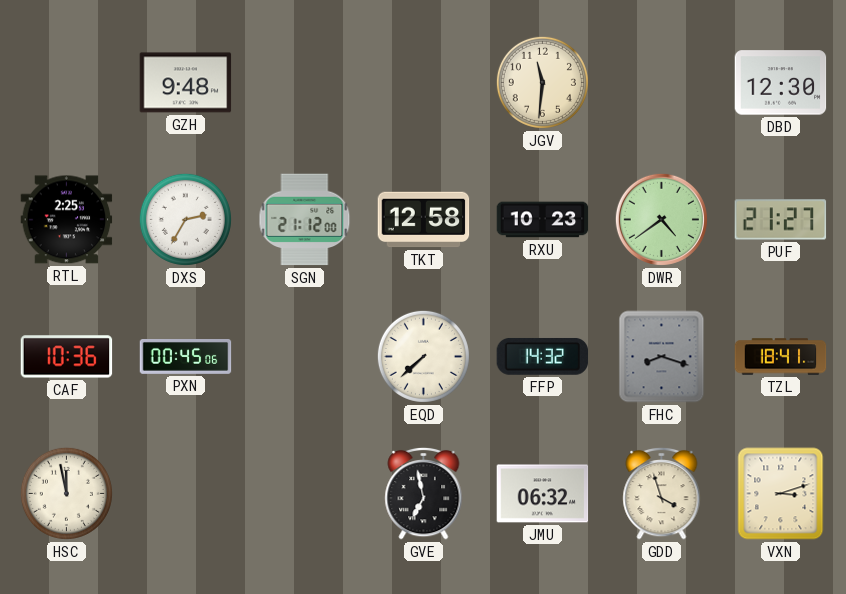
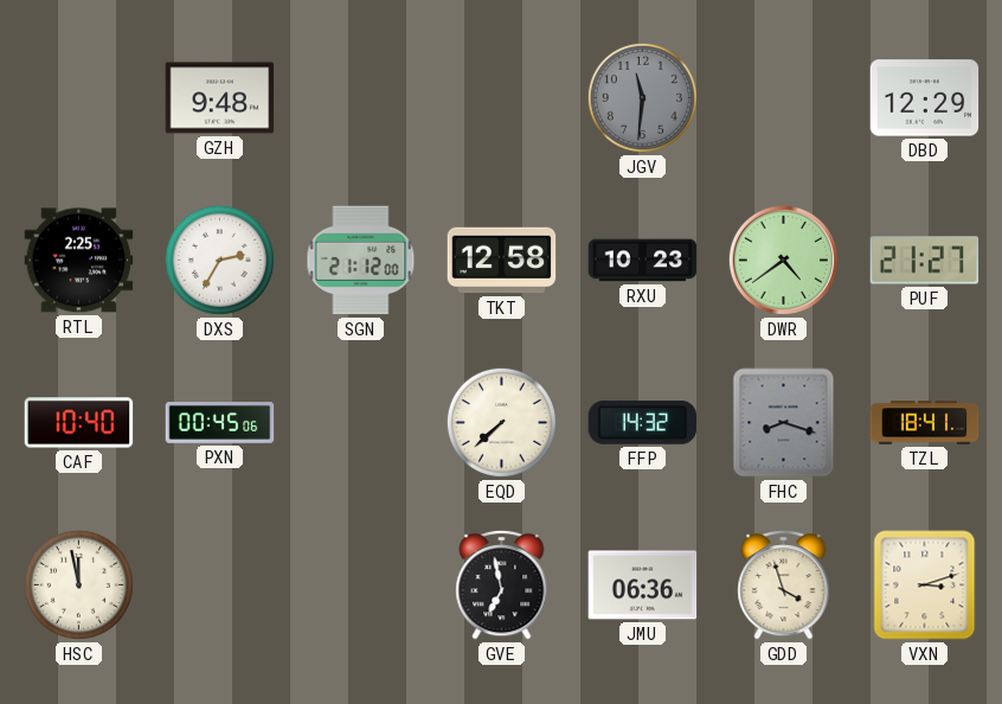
JGV dial: cream -> grey (642, 97)
DBD: 12:30 -> 12:29 (925, 98)
CAF: 10:36 -> 10:40 (79, 423)
JMU: 06:32 -> 06:36 (643, 585)
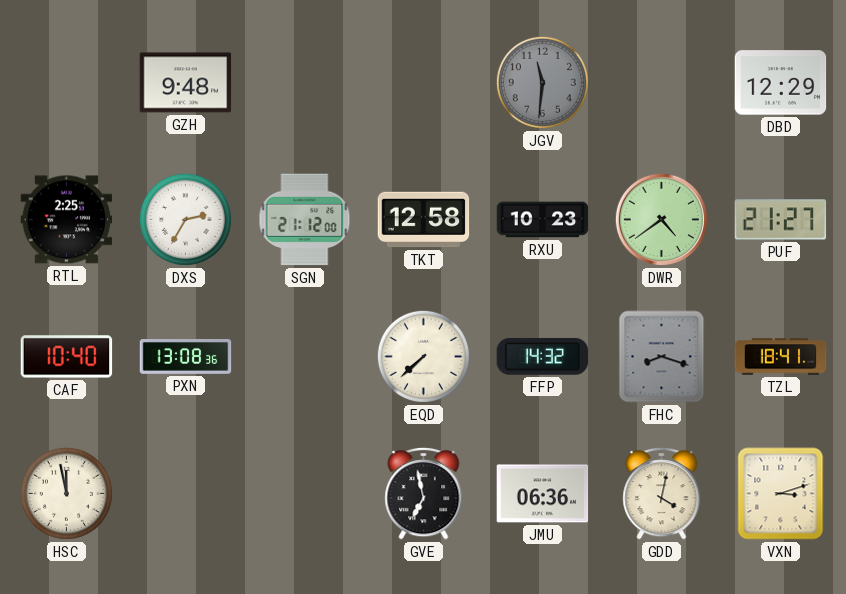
PXN: 00:45 -> 13:08 (186, 357)
GDD: 3:57 -> 4:02 (662, 493)
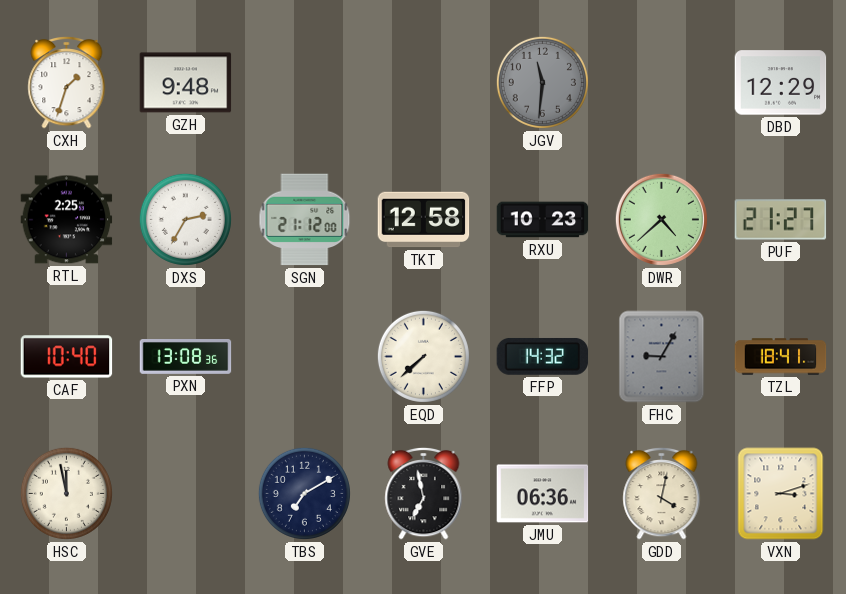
CXH: none -> 1:33 (67, 82)
DWR: 4:39 -> 4:38 (661, 219)
FHC: 8:18 -> 9:05 (662, 357)
TBS: none -> 7:10 (304, 493)
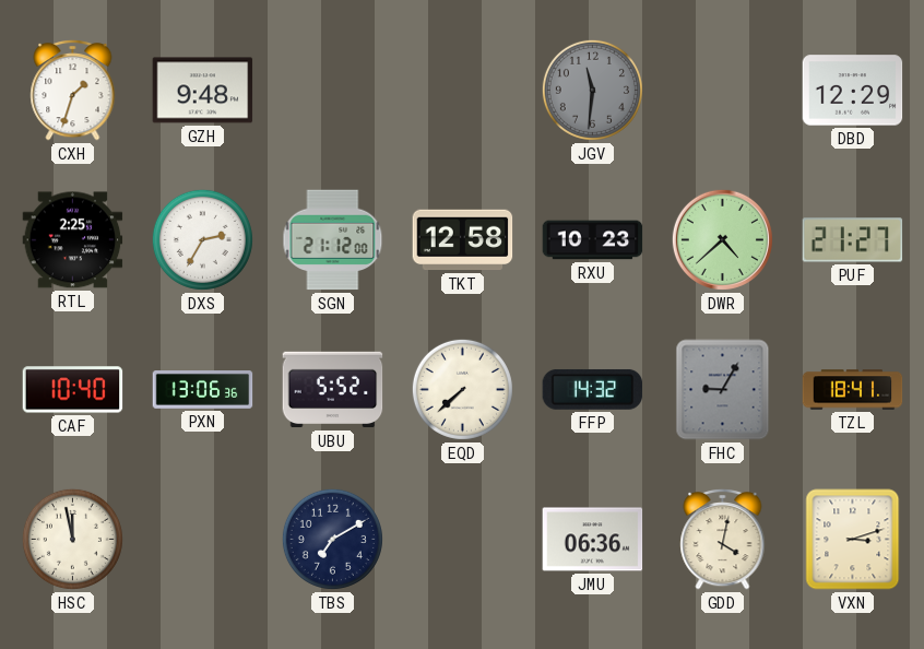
PXN: 13:08 -> 13:06 (203, 390)
UBU: none -> 5:52 (333, 390)
GVE: 6:58 -> none (424, 493)
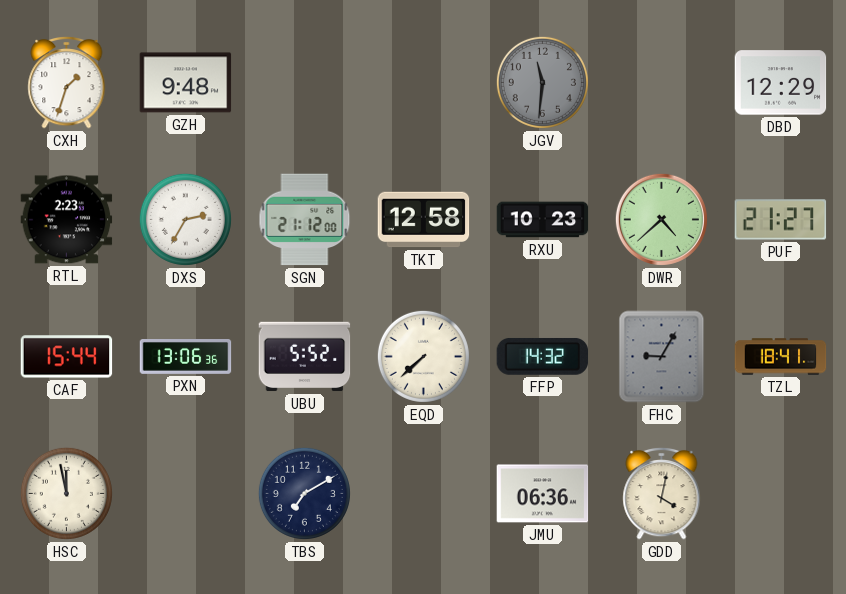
RTL: 2:25 -> 2:23 (67, 220)
CAF: 10:40 -> 15:44 (67, 357)
VXN: 3:12 -> none (853, 540)
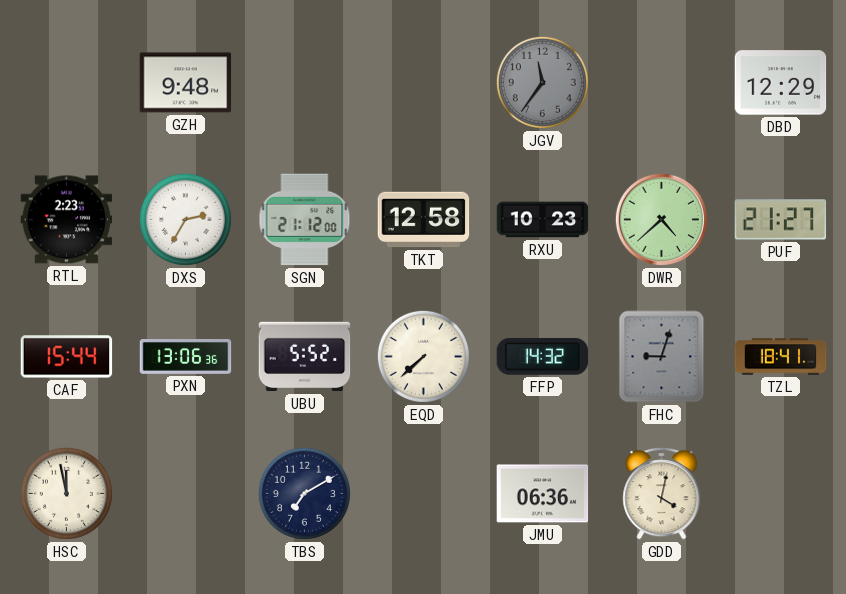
CXH: 1:33 -> none (67, 82)
JGV: 11:31 -> 11:36 (542, 82)
FHC: 9:05 -> 9:03 (662, 357)
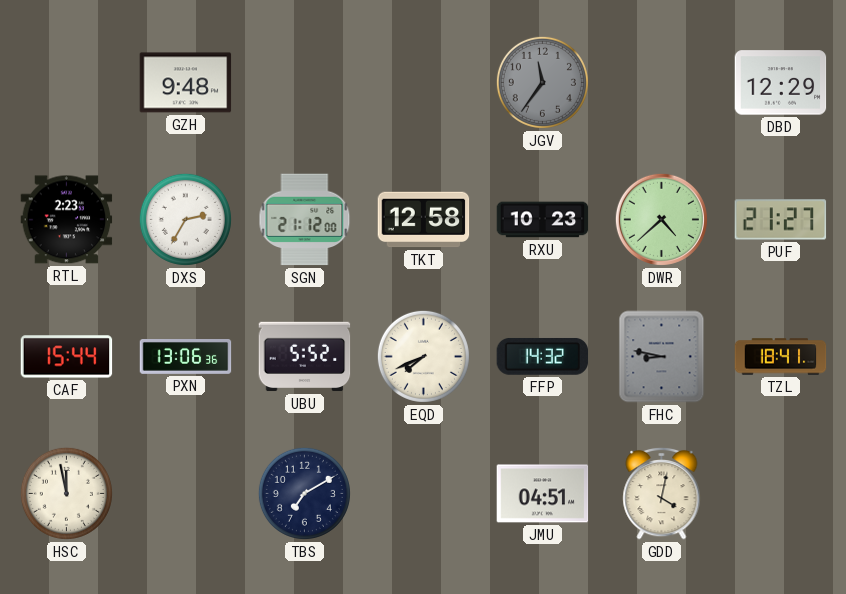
EQD: 7:38 -> 7:41 (423, 356)
FHC: 9:03 -> 8:47 (662, 357)
JMU: 06:36 -> 04:51 (543, 494)
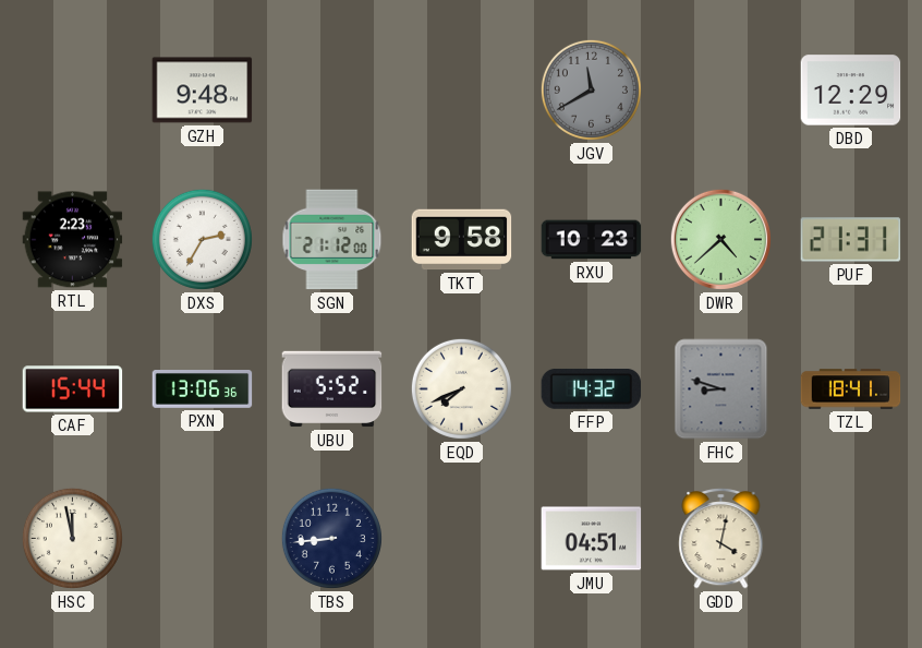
JGV: 11:36 -> 11:40 (591, 89)
TKT: 12:58 -> 9:58 (462, 240)
PUF: 21:27 -> 21:31 (851, 240)
FHC: 8:47 -> 8:48 (721, 389)
TBS: 7:10 -> 8:44 (331, 538)
